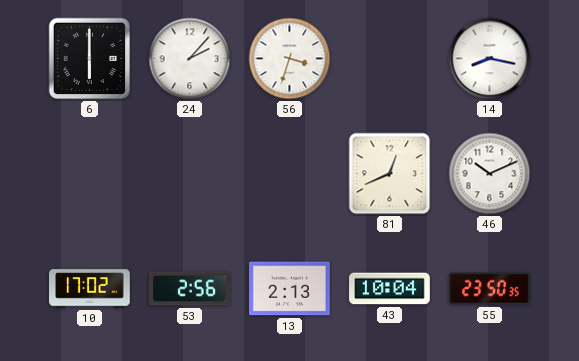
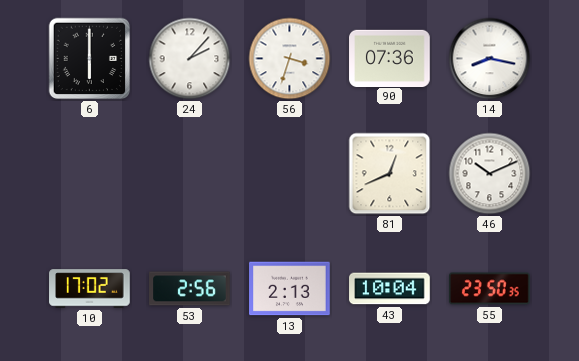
90: none -> 07:36 (390, 58)
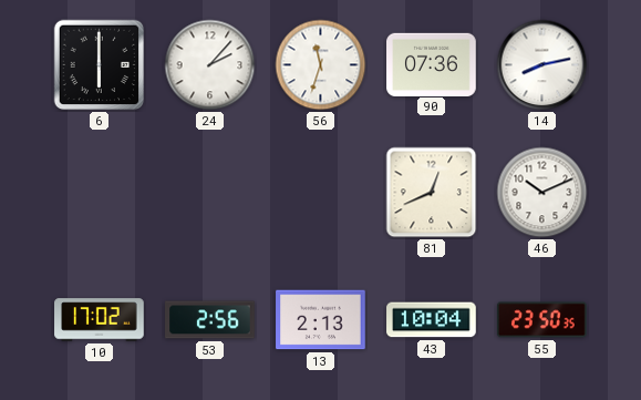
56: 3:33 -> 11:33 (321, 65)
14: 8:17 -> 8:13 (542, 65)
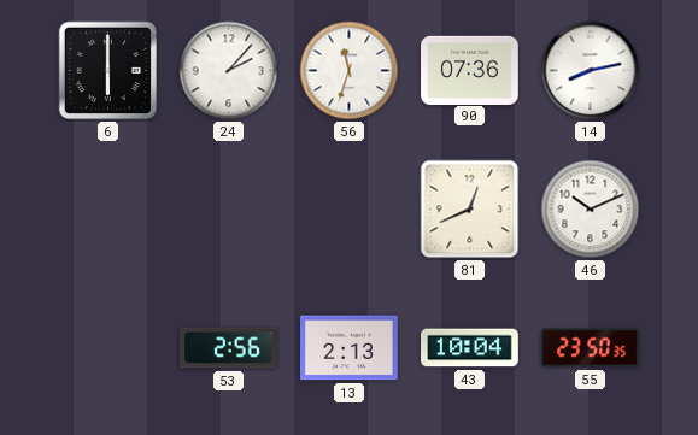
10: 17:02 -> none (100, 320)
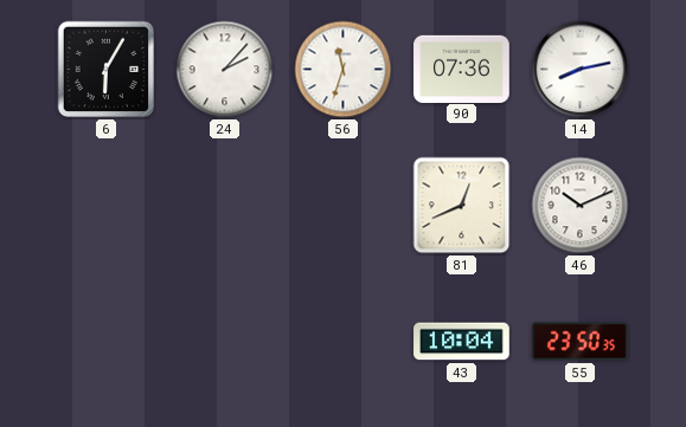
6: 6:00 -> 6:05 (107, 70)
53: 2:56 -> none (229, 348)
13: 2:13 -> none (350, 348)
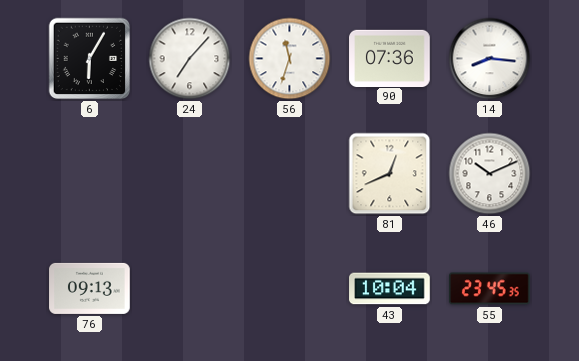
24: 2:07 -> 7:07 (190, 59)
14: 8:13 -> 8:16 (490, 59)
76: none -> 09:13 (90, 288)
55: 23:50 -> 23:45 (490, 289)
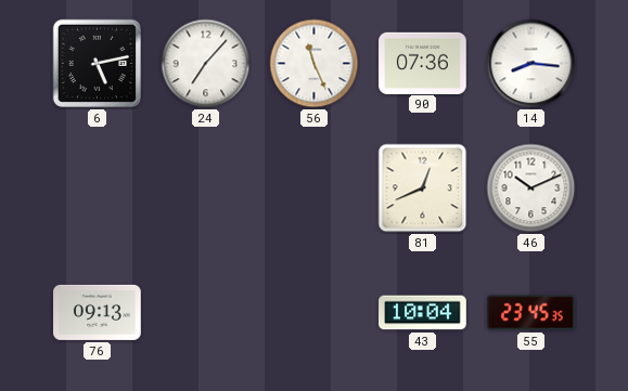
6: 6:05 -> 5:13 (98, 64)
56: 11:33 -> 11:26 (315, 64)
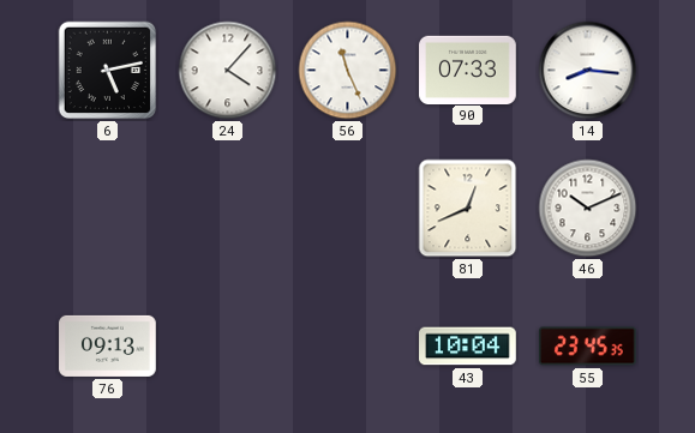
24: 7:07 -> 4:07 (228, 71)
90: 07:36 -> 07:33 (468, 70)
